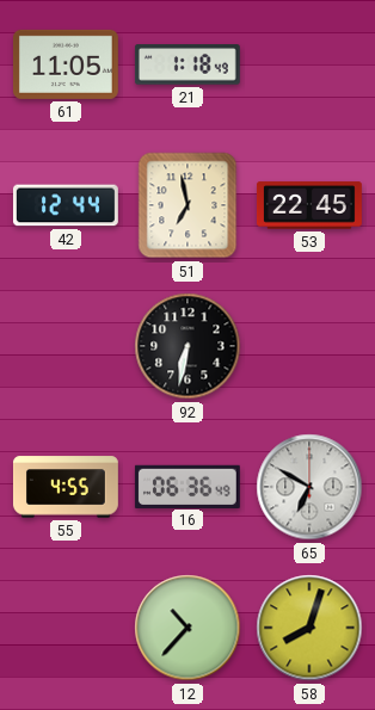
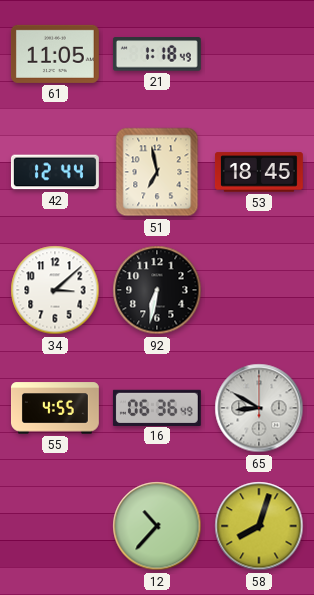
53: 22:45 -> 18:45 (259, 172)
34: none -> 3:08 (55, 290)
65: 6:50 -> 8:50 (259, 408)
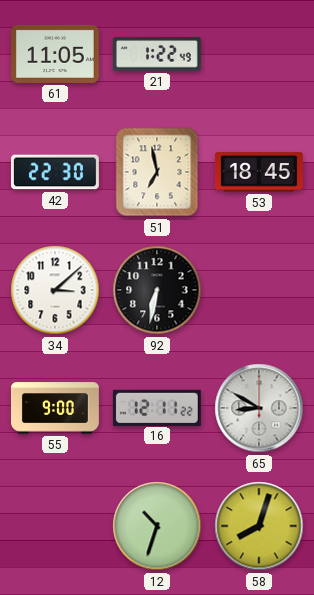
21: 1:18 -> 1:22 (157, 54)
42: 12:44 -> 22:30 (55, 172)
55: 4:55 -> 9:00 (55, 408)
16: 06:36 -> 12:11 (157, 407)
12: 10:37 -> 10:33 (157, 526)
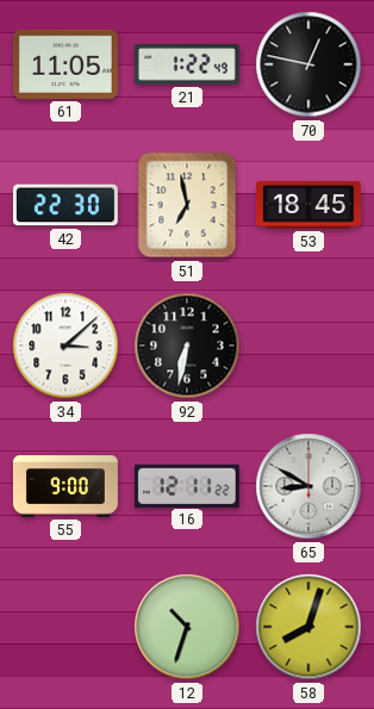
70: none -> 12:47 (308, 64)
